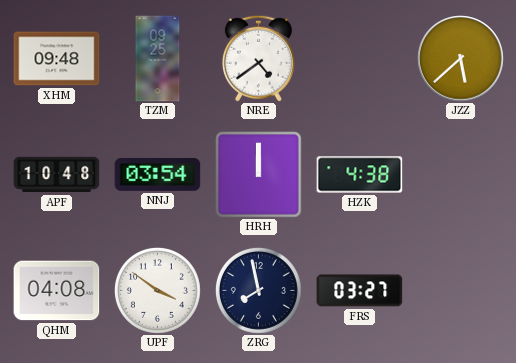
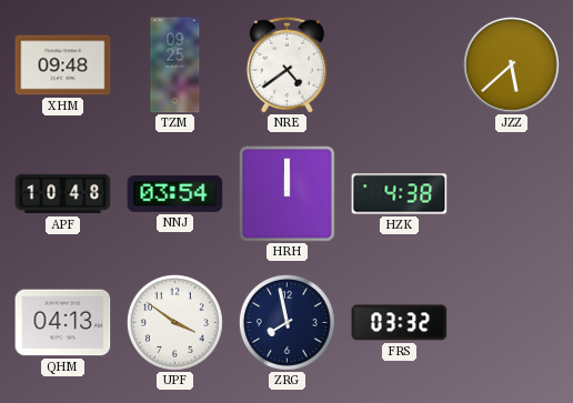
QHM: 04:08 -> 04:13 (63, 323)
FRS: 03:27 -> 03:32 (400, 323)
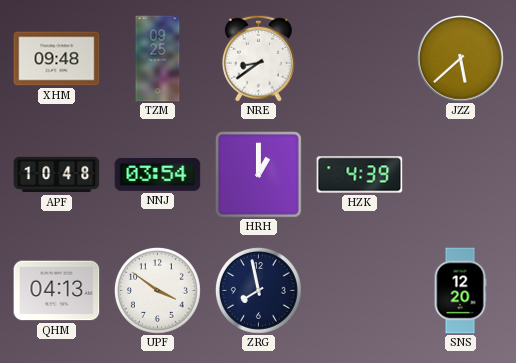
NRE: 4:39 -> 8:39 (258, 58)
HRH: 12:00 -> 1:00 (259, 175)
HZK: 4:38 -> 4:39 (360, 175)
FRS: 03:32 -> none (400, 323)
SNS: none -> 12:20 (460, 291)
